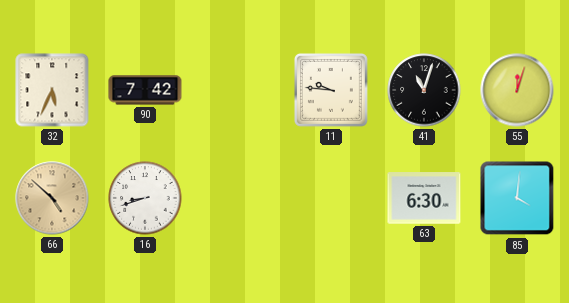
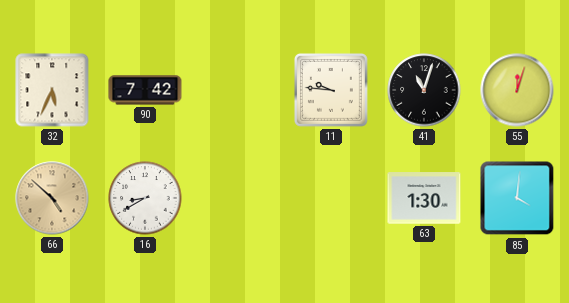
16: 8:42 -> 8:40 (145, 198)
63: 6:30 -> 1:30 (424, 198)
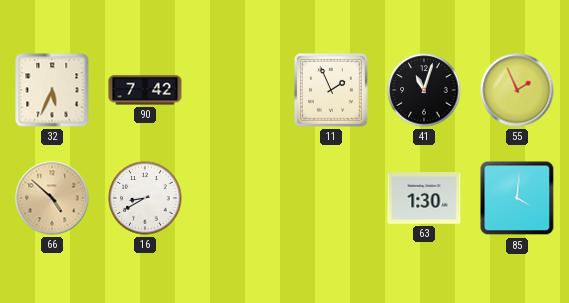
11: 9:46 -> 1:56 (331, 90)
55: 12:03 -> 1:56 (517, 90)
